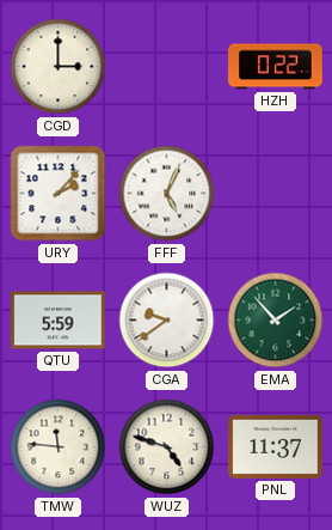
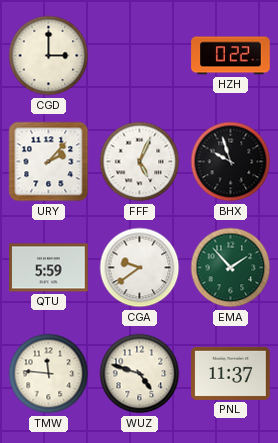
BHX: none -> 9:57 (231, 162)
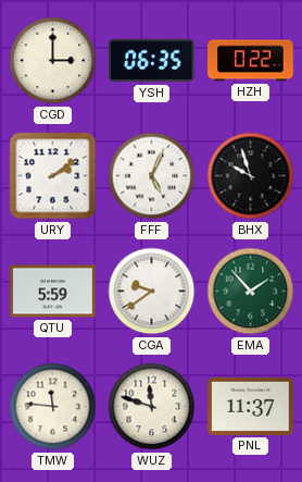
YSH: none -> 06:35 (152, 61)
URY: 2:07 -> 2:09 (53, 176)
WUZ: 4:48 -> 11:48 (152, 407)
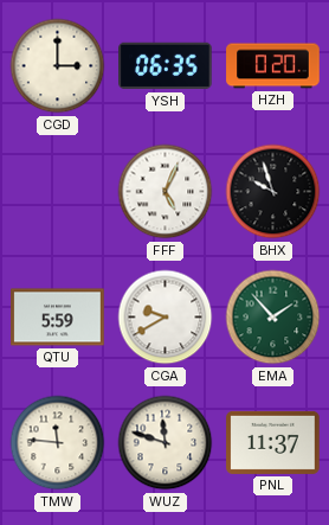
HZH: 0:22 -> 0:20 (273, 66)
URY: 2:09 -> none (53, 176)
CGA: 9:39 -> 9:40 (166, 318)
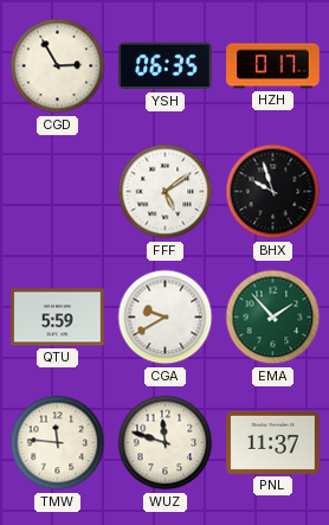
CGD: 3:00 -> 2:55 (58, 66)
HZH: 0:20 -> 0:17 (273, 66)
FFF: 5:04 -> 5:09 (166, 192)
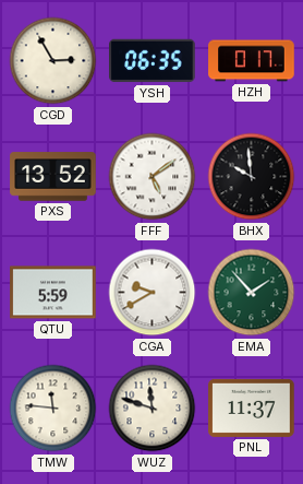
PXS: none -> 13:52 (53, 177)
BHX: 9:57 -> 9:59 (252, 177)
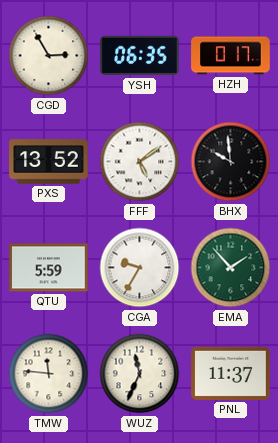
CGA: 9:40 -> 9:35 (140, 268)
WUZ: 11:48 -> 11:34 (140, 374)
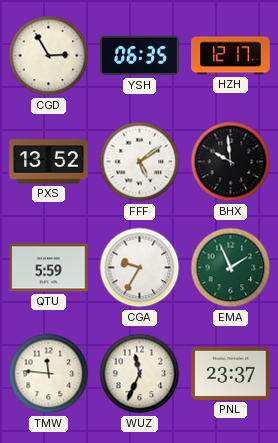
HZH: 0:17 -> 12:17 (231, 56)
EMA: 1:53 -> 1:56 (231, 268)
PNL: 11:37 -> 23:37 (231, 373)
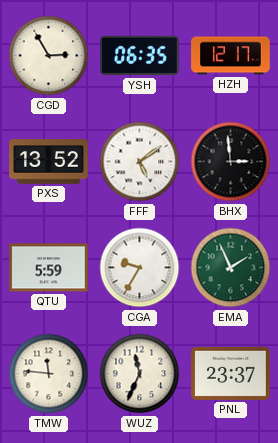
BHX: 9:59 -> 2:59 (231, 162)
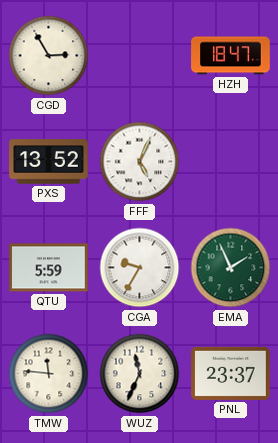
YSH: 06:35 -> none (140, 56)
HZH: 12:17 -> 18:47 (231, 56)
FFF: 5:09 -> 5:04 (140, 162)
BHX: 2:59 -> none (231, 162)
